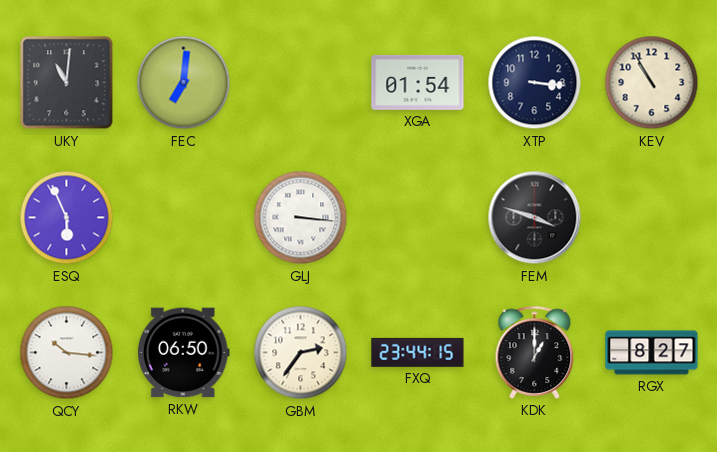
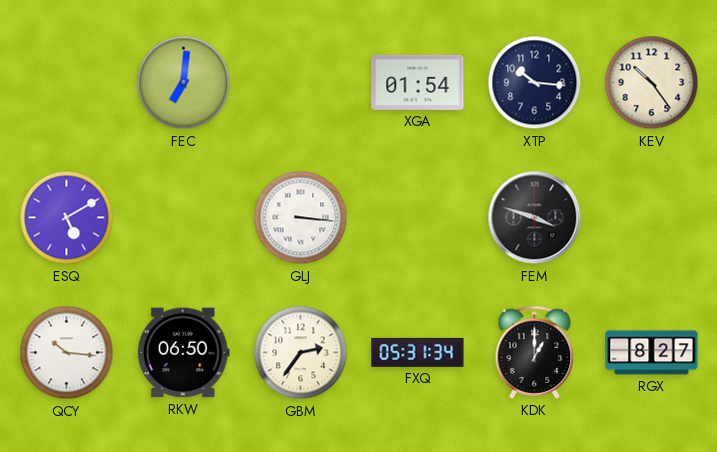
UKY: 11:01 -> none (67, 83)
XTP: 3:16 -> 10:16 (535, 83)
KEV: 10:55 -> 10:24 (652, 83)
ESQ: 5:56 -> 5:10 (67, 218)
FXQ: 23:44 -> 05:31 (418, 352)
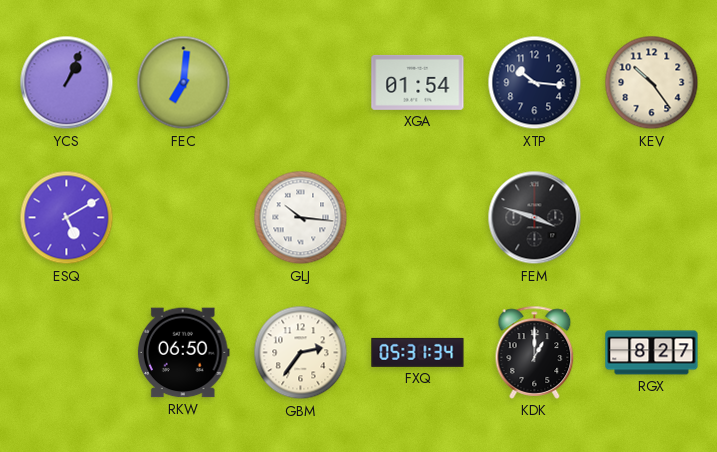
YCS: none -> 1:04 (67, 83)
GLJ: 3:16 -> 10:16 (301, 218)
QCY: 10:16 -> none (67, 353)
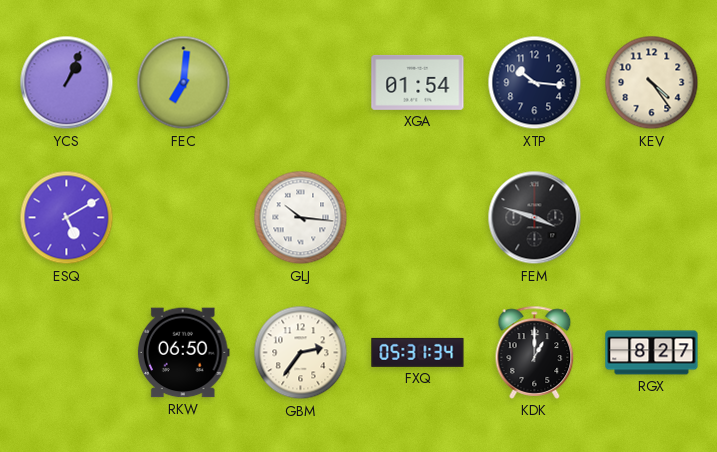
KEV: 10:24 -> 4:24 (652, 83)
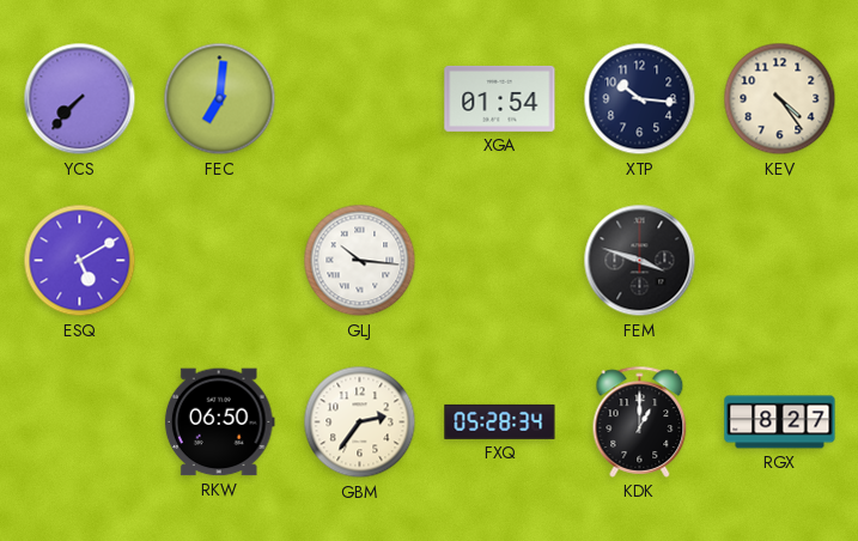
YCS: 1:04 -> 7:37 (80, 99)
FXQ: 05:31 -> 05:28 (500, 421)
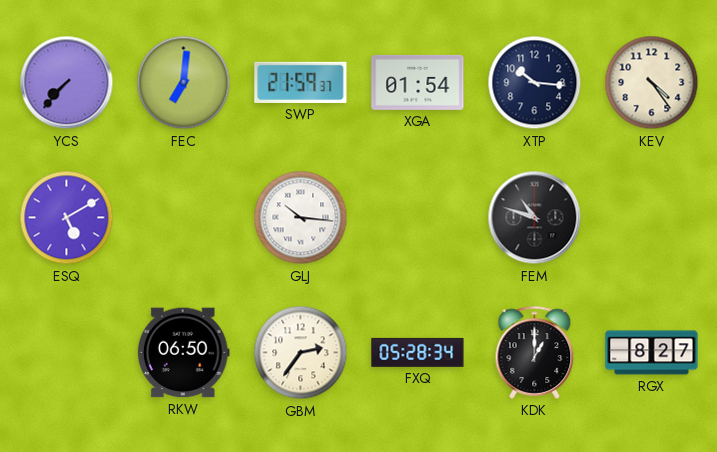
SWP: none -> 21:59 (301, 82)
FEM: 3:48 -> 10:48 (535, 218)
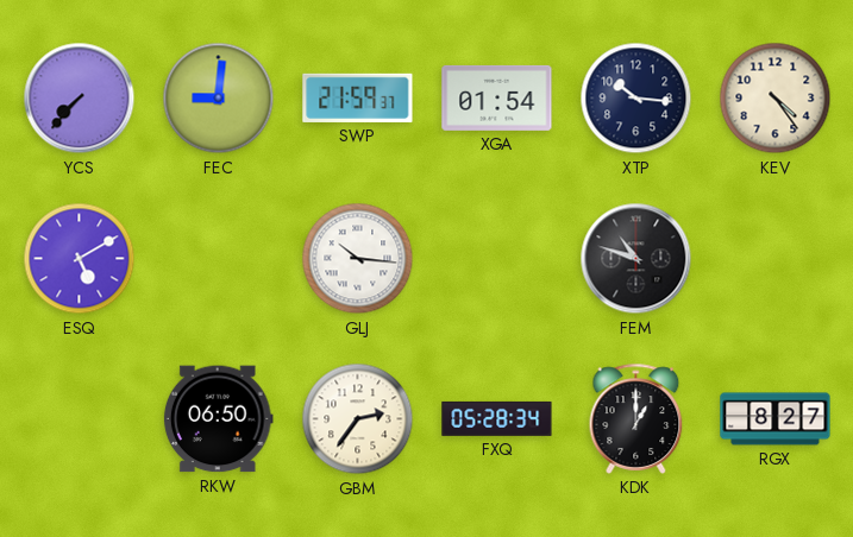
FEC: 7:01 -> 9:01 (219, 99)
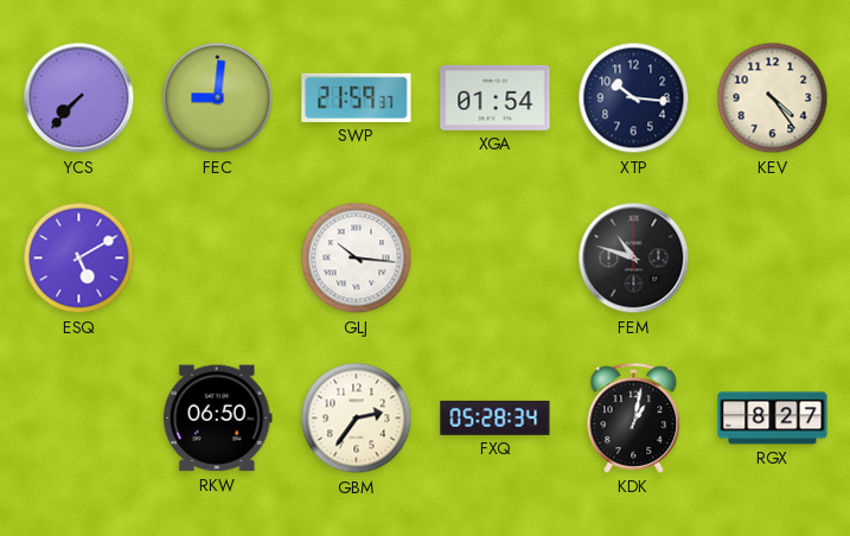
KDK: 1:00 -> 1:02 (634, 417)
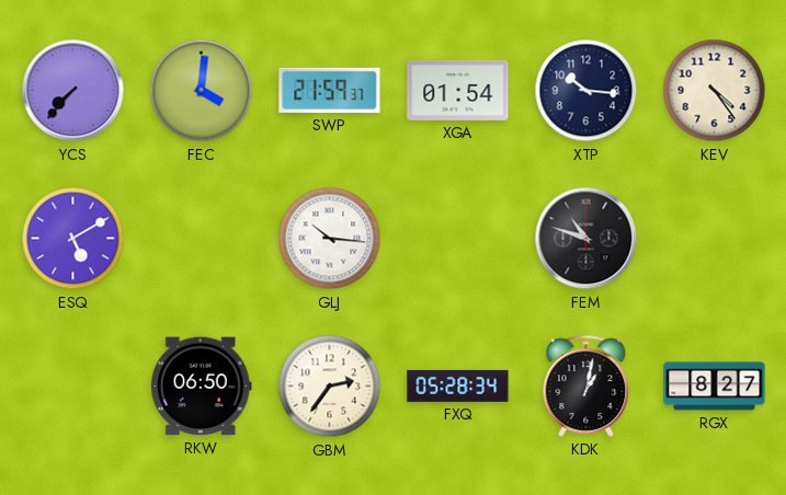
FEC: 9:01 -> 4:01 (202, 91)
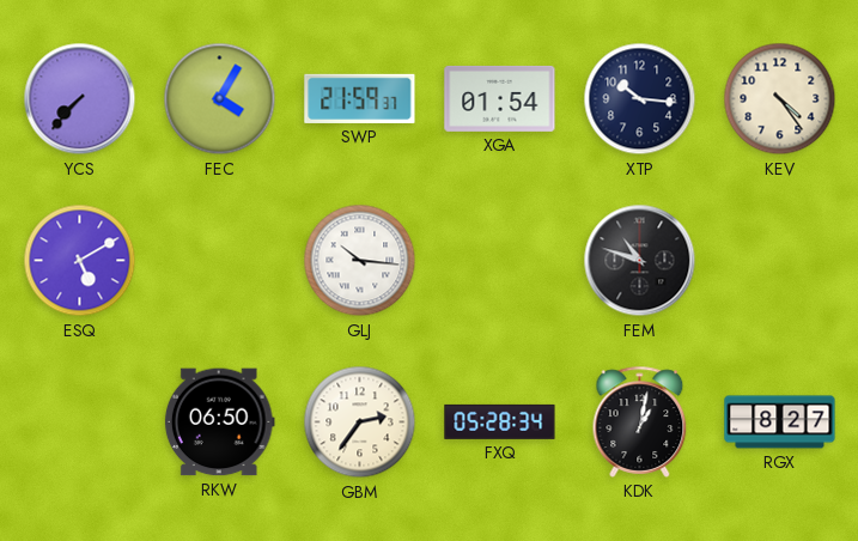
FEC: 4:01 -> 4:05 (220, 99)
